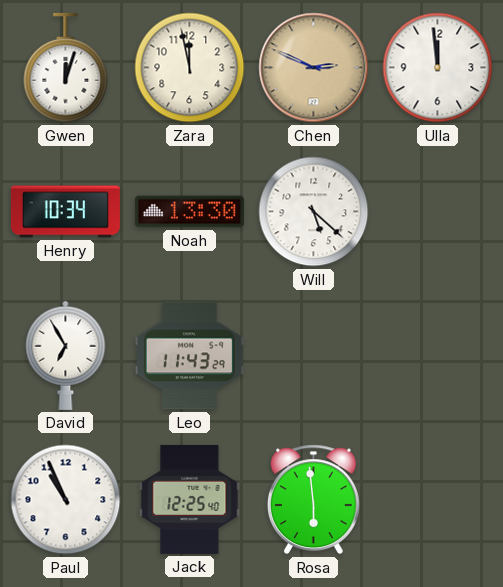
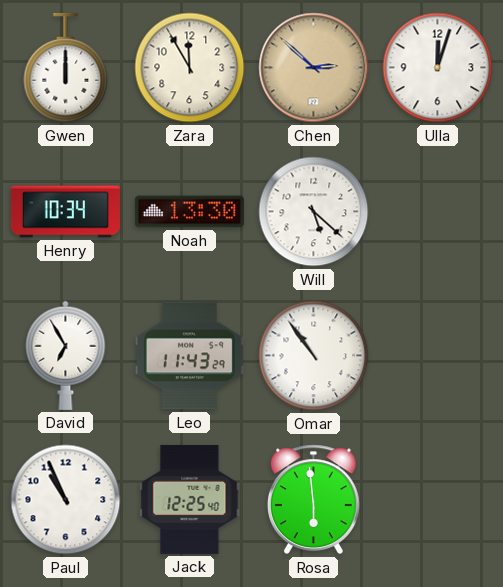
Gwen: 12:03 -> 12:00 (66, 68)
Zara: 11:58 -> 11:55 (190, 68)
Chen: 2:49 -> 2:52 (314, 68)
Ulla: 11:59 -> 12:03 (438, 68)
Omar: none -> 10:54 (314, 356)
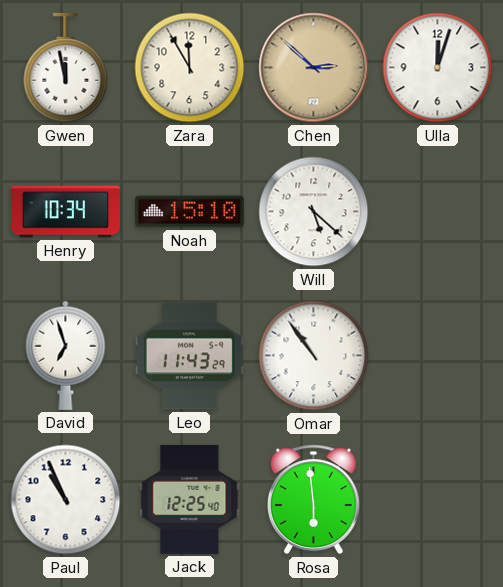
Gwen: 12:00 -> 11:58 (66, 68)
Noah: 13:30 -> 15:10 (189, 212)
David: 6:55 -> 6:57 (66, 355)
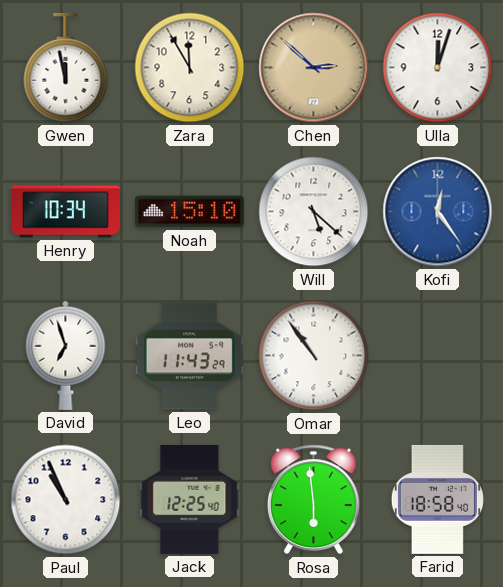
Kofi: none -> 12:24 (438, 212)
Farid: none -> 18:58 (437, 499)
